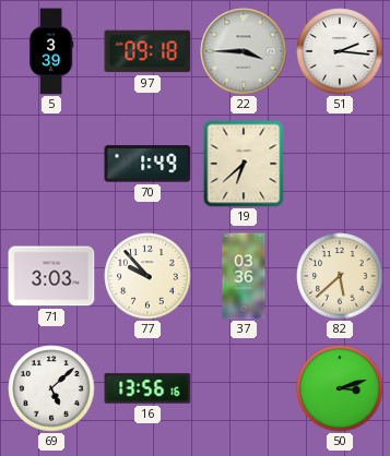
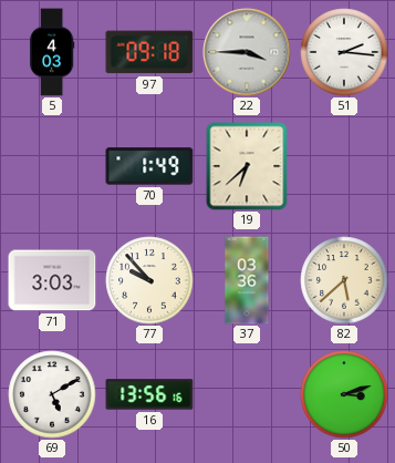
5: 3:39 -> 4:03 (52, 52)
69: 5:08 -> 5:10 (52, 394)
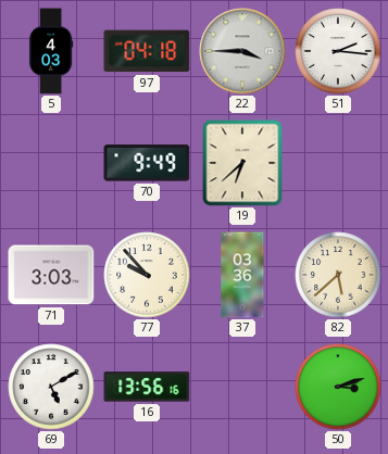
97: 09:18 -> 04:18 (147, 51)
70: 1:49 -> 9:49 (147, 163)
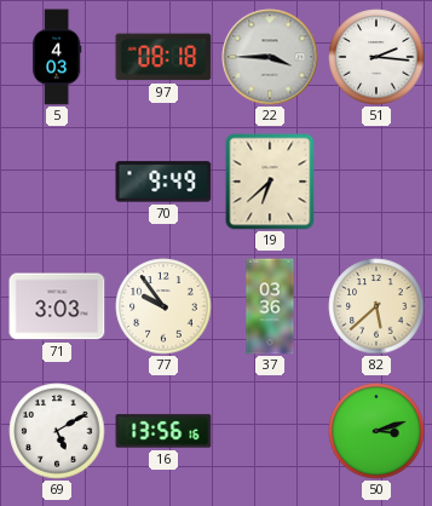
97: 04:18 -> 08:18 (163, 57)
77: 9:53 -> 9:54 (163, 306)
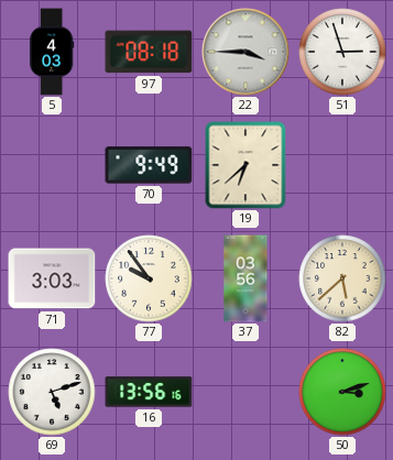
51: 2:16 -> 2:57 (342, 52)
37: 03:36 -> 03:56 (245, 278)
69: 5:10 -> 5:12 (52, 392)
